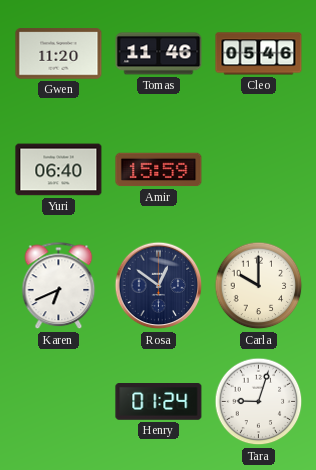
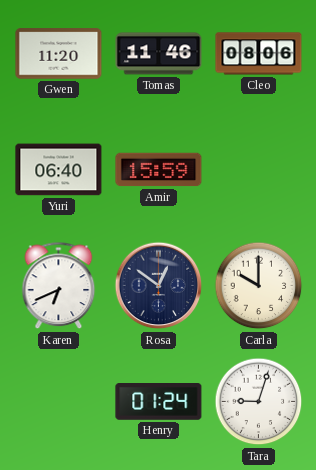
Cleo: 05:46 -> 08:06 (259, 54)
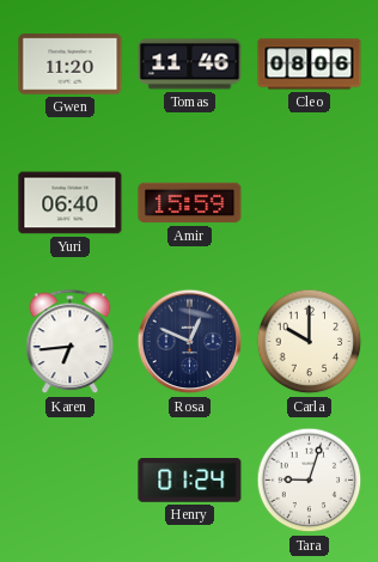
Karen: 6:41 -> 6:44 (71, 342)
Rosa: 12:51 -> 12:49 (190, 342)
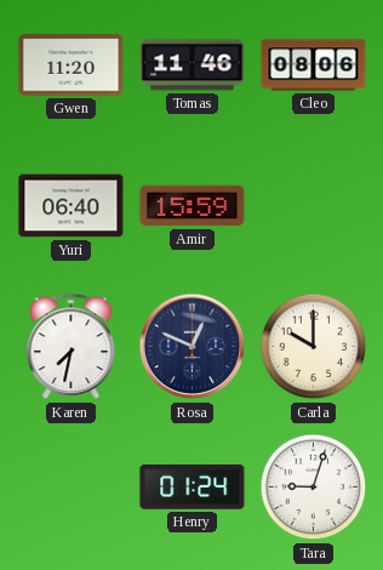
Karen: 6:44 -> 7:32 (72, 347)
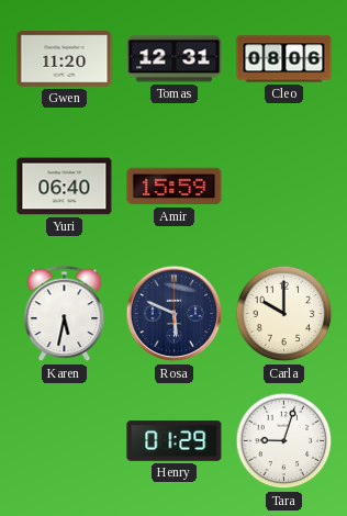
Tomas: 11:46 -> 12:31 (175, 59)
Karen: 7:32 -> 5:32 (65, 314)
Rosa: 12:49 -> 5:49 (175, 314)
Henry: 01:24 -> 01:29 (175, 441)
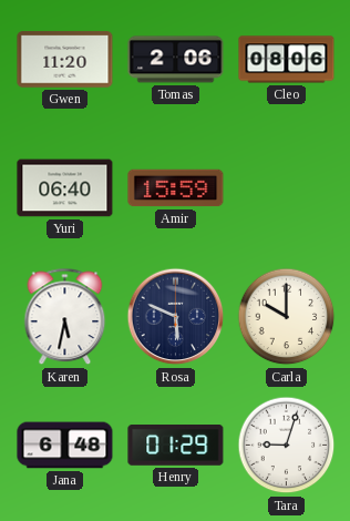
Tomas: 12:31 -> 2:06 (176, 60)
Jana: none -> 6:48 (65, 446)
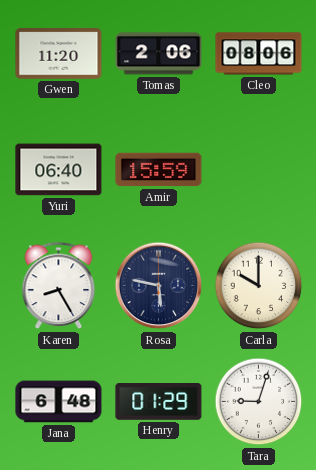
Karen: 5:32 -> 8:25 (59, 286)
Rosa: 5:49 -> 5:47 (159, 286)
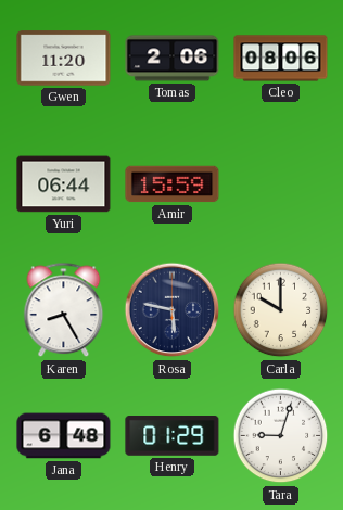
Yuri: 06:40 -> 06:44 (64, 184)
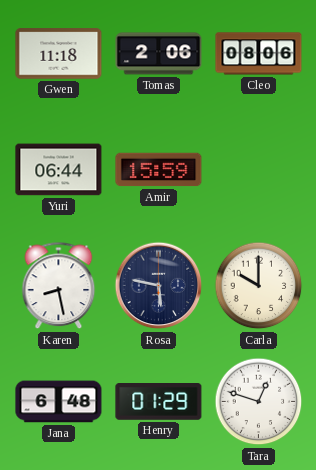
Gwen: 11:20 -> 11:18 (59, 54)
Karen: 8:25 -> 8:28 (59, 286)
Tara: 9:03 -> 12:48 (259, 402)
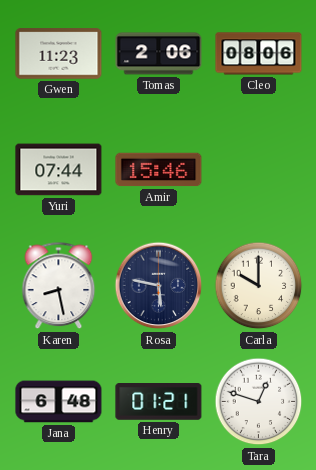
Gwen: 11:18 -> 11:23 (59, 54)
Yuri: 06:44 -> 07:44 (59, 170)
Amir: 15:59 -> 15:46 (159, 170)
Henry: 01:29 -> 01:21 (159, 402)
